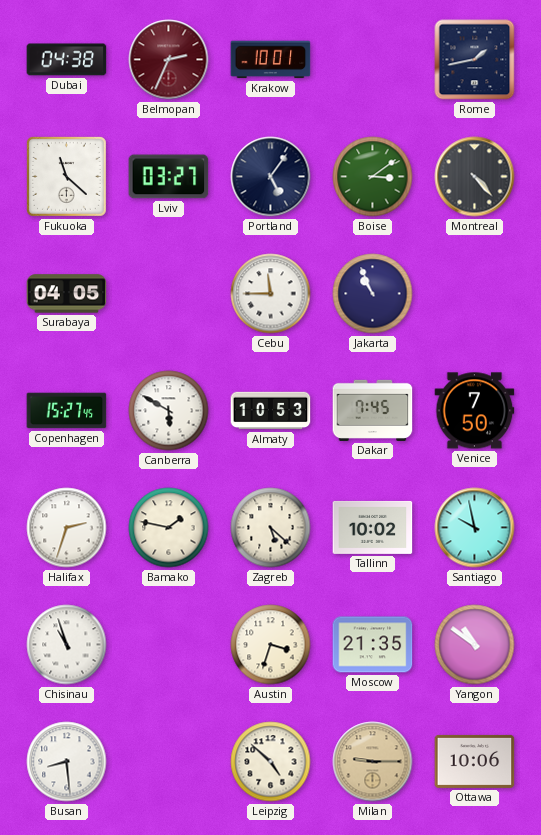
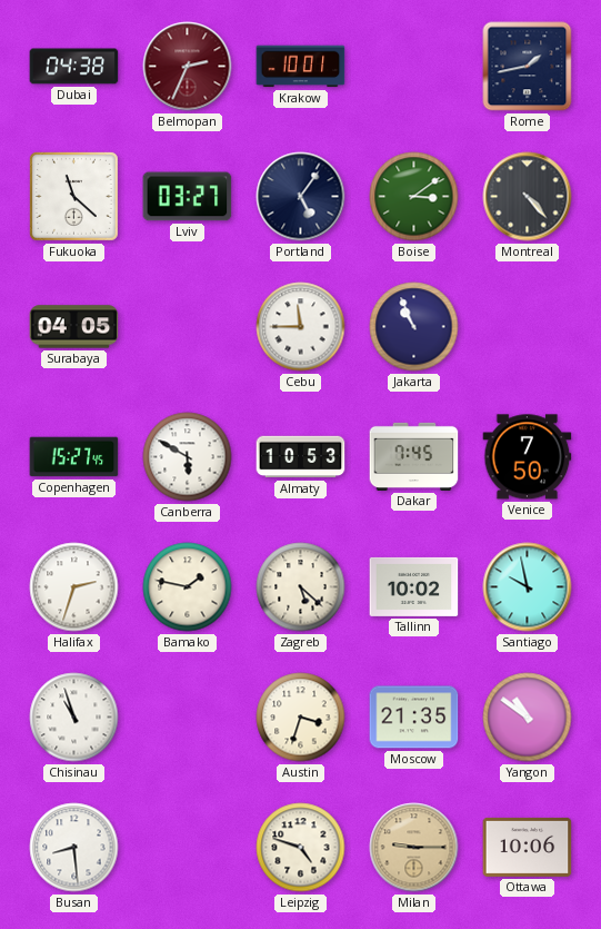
Leipzig: 4:52 -> 4:48 (301, 848)
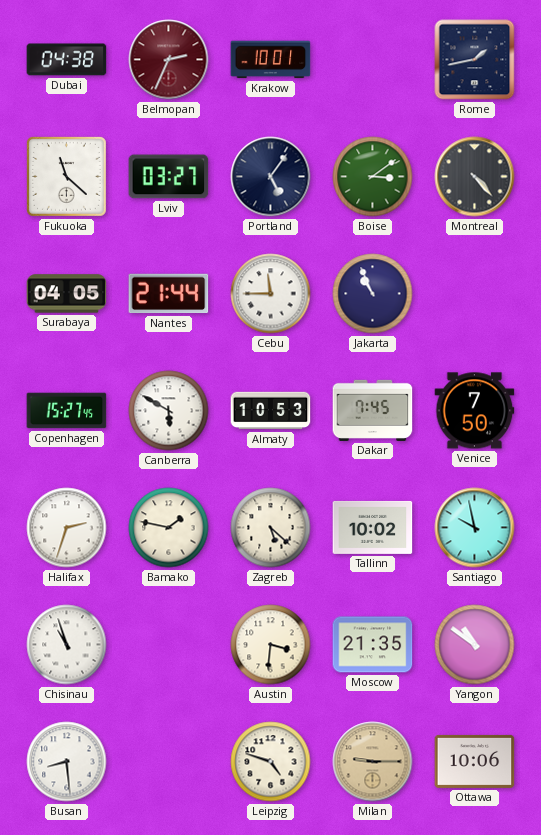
Nantes: none -> 21:44 (169, 294)
Austin: 3:33 -> 3:31 (271, 645)
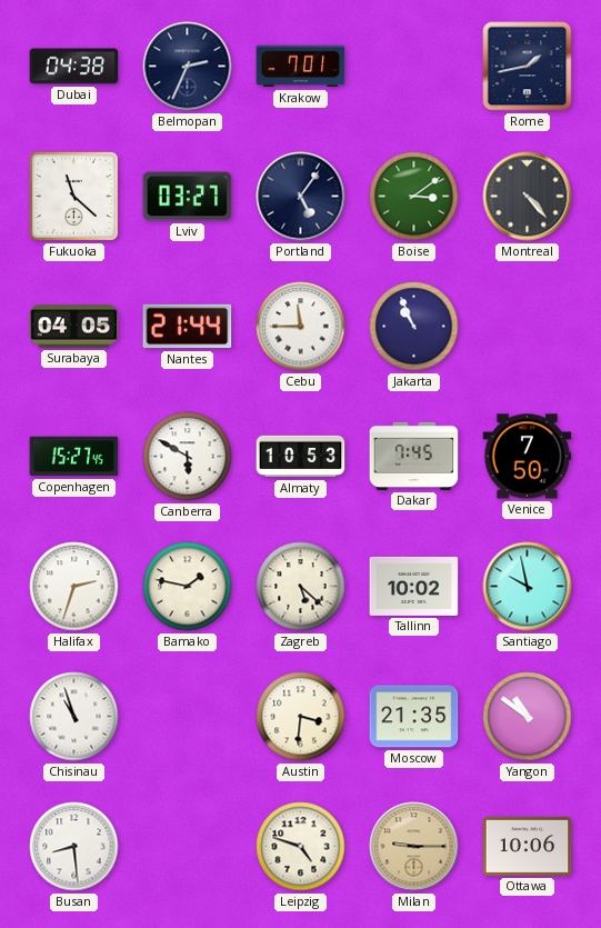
Belmopan dial: burgundy -> navy (188, 67)
Krakow: 10:01 -> 7:01 (301, 67)
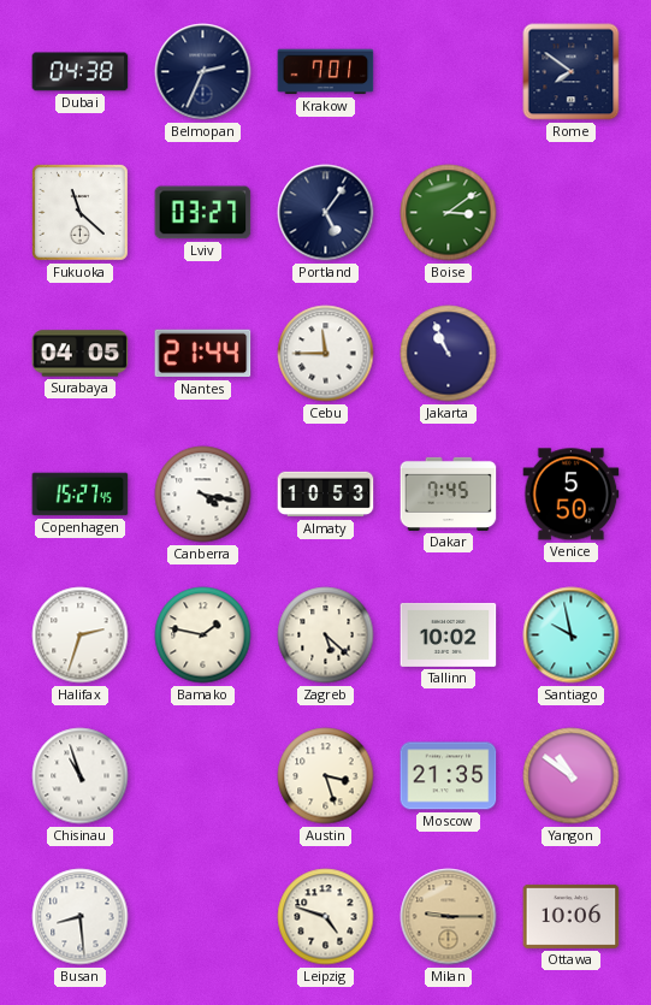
Rome: 1:43 -> 7:51 (572, 72)
Montreal: 4:23 -> none (528, 197)
Canberra: 5:50 -> 4:17 (203, 495)
Venice: 7:50 -> 5:50 (572, 495)
Austin: 3:31 -> 3:27 (326, 776)
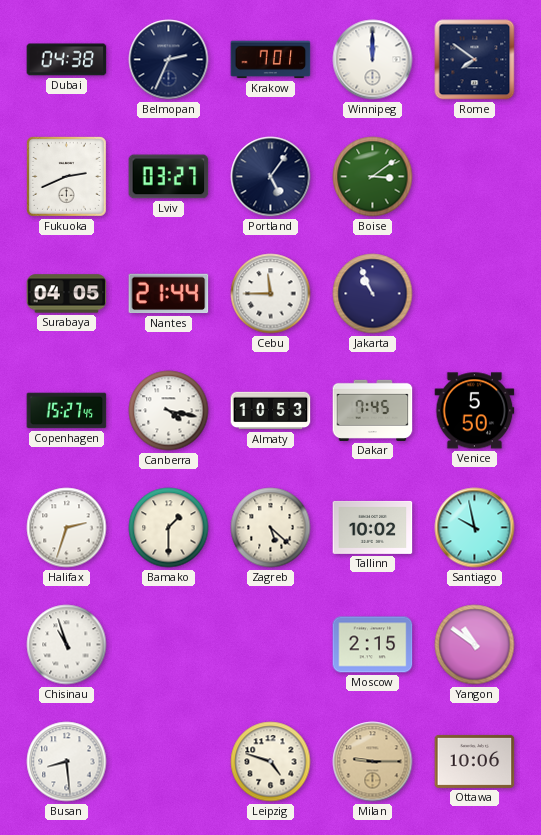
Winnipeg: none -> 12:00 (373, 60)
Fukuoka: 11:22 -> 2:41 (66, 176)
Bamako: 1:47 -> 1:30 (169, 528)
Austin: 3:27 -> none (326, 776)
Moscow: 21:35 -> 2:15 (373, 645)
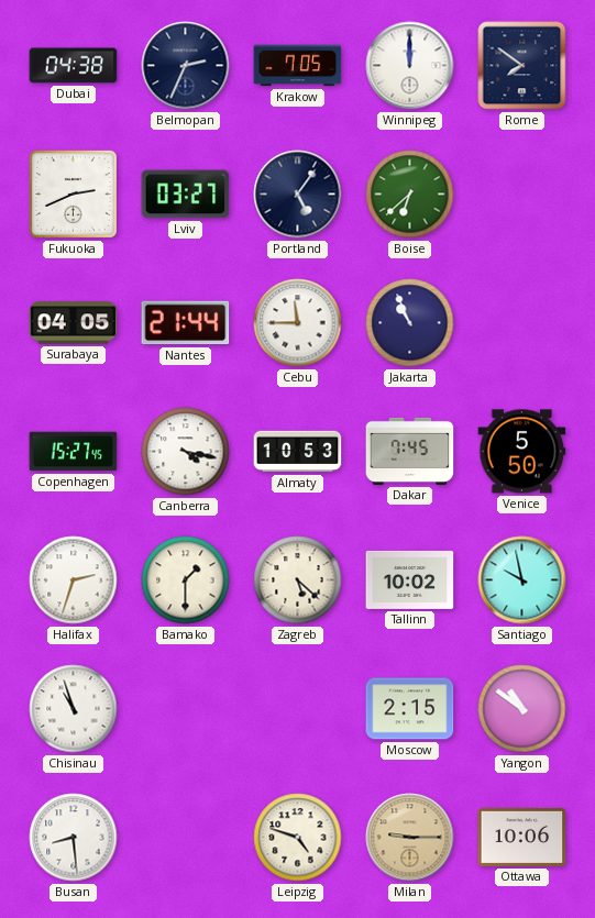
Krakow: 7:01 -> 7:05 (298, 66)
Boise: 3:09 -> 6:38 (410, 195)
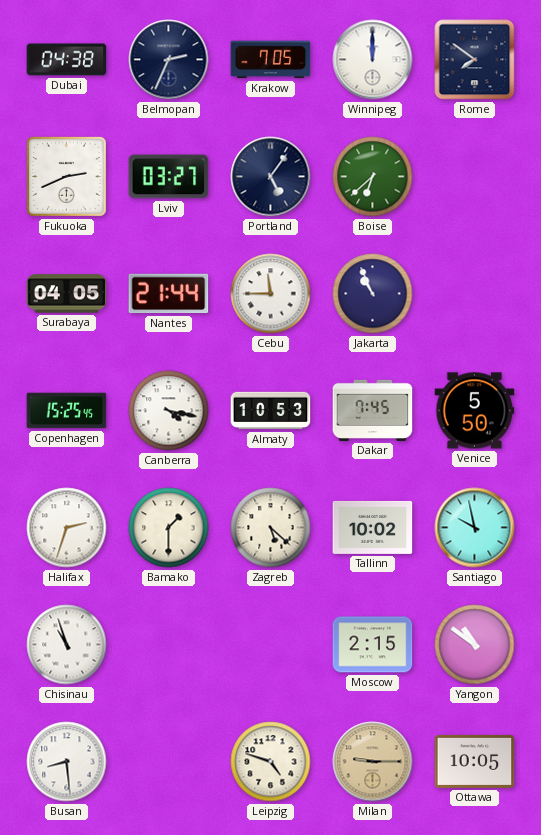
Copenhagen: 15:27 -> 15:25 (67, 411)
Ottawa: 10:06 -> 10:05 (475, 761)
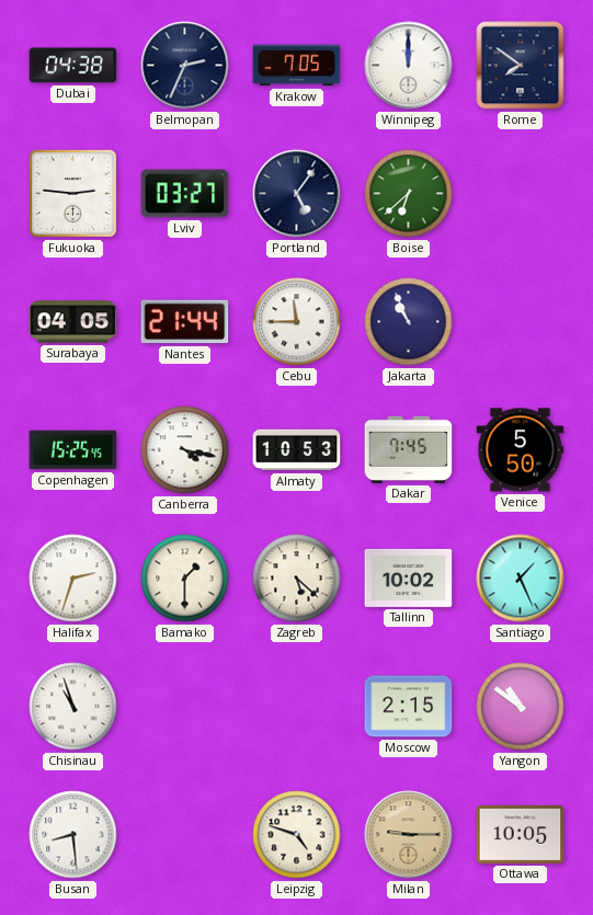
Fukuoka: 2:41 -> 2:46 (72, 193)
Santiago: 9:58 -> 1:26 (521, 579)
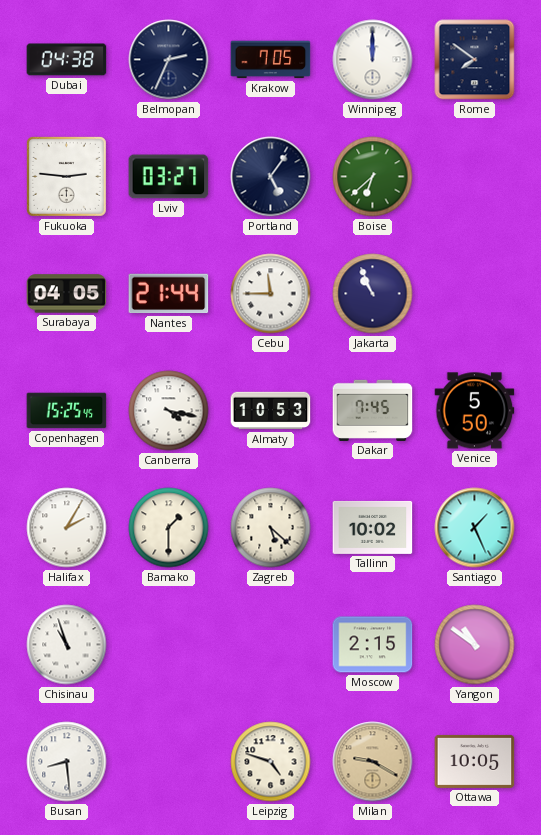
Halifax: 2:33 -> 2:05 (67, 528)
Milan: 9:15 -> 9:20 (373, 762)
